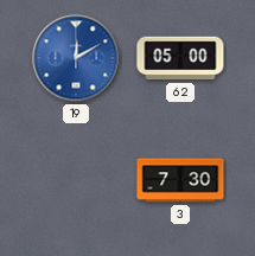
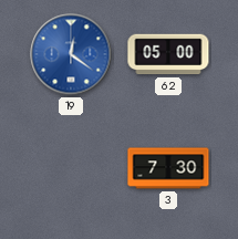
19: 12:10 -> 12:21 (71, 54)
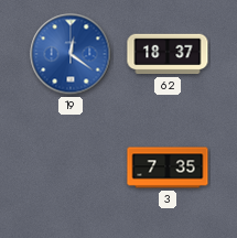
62: 05:00 -> 18:37 (168, 54)
3: 7:30 -> 7:35 (168, 167)
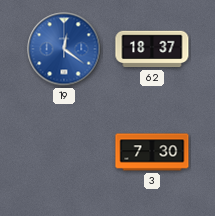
3: 7:35 -> 7:30 (152, 152)
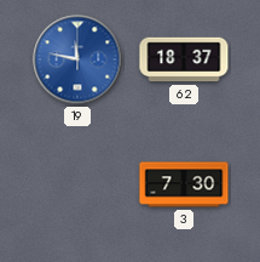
19: 12:21 -> 11:47 (77, 59)
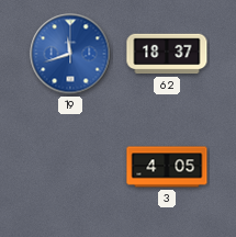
19: 11:47 -> 11:42 (70, 54)
3: 7:30 -> 4:05 (167, 167)
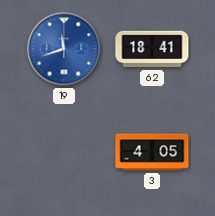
62: 18:37 -> 18:41 (152, 49)
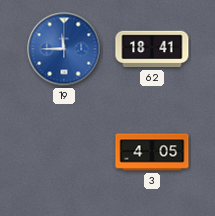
19: 11:42 -> 11:45 (64, 49)
